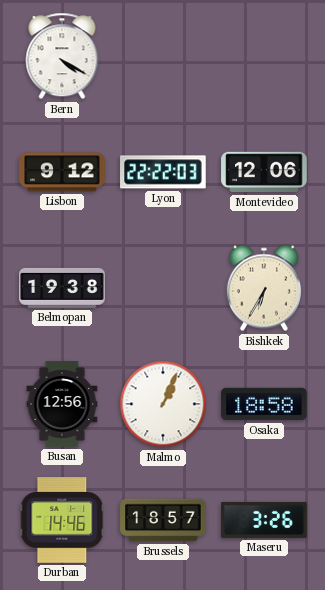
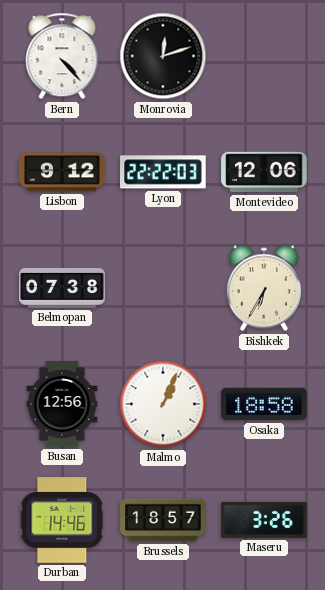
Bern: 4:20 -> 4:23 (62, 56)
Monrovia: none -> 12:12 (163, 56)
Belmopan: 19:38 -> 07:38 (62, 288)
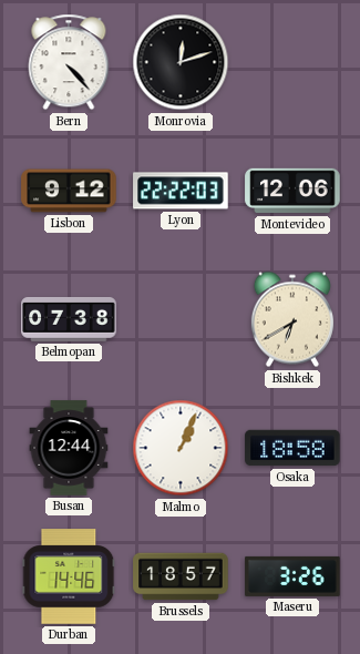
Bishkek: 6:35 -> 6:40 (292, 319)
Busan: 12:56 -> 12:44 (69, 448)
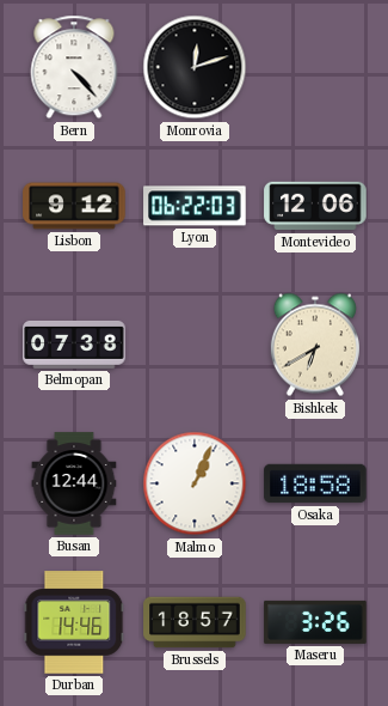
Lyon: 22:22 -> 06:22 (195, 206)
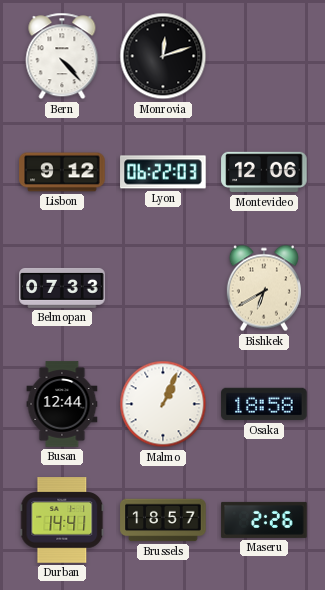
Belmopan: 07:38 -> 07:33 (62, 288)
Durban: 14:46 -> 14:41 (62, 520)
Maseru: 3:26 -> 2:26 (264, 520)
